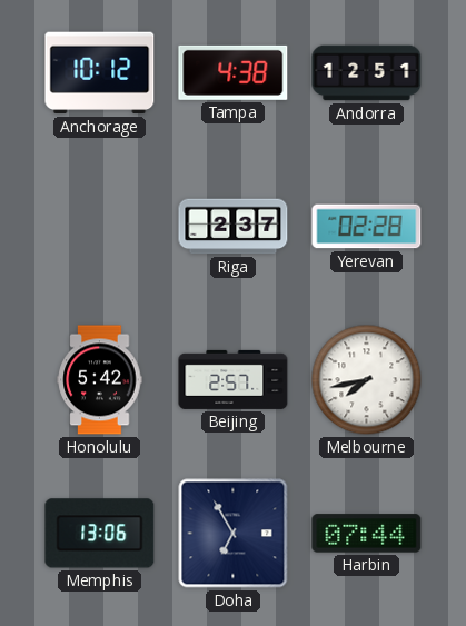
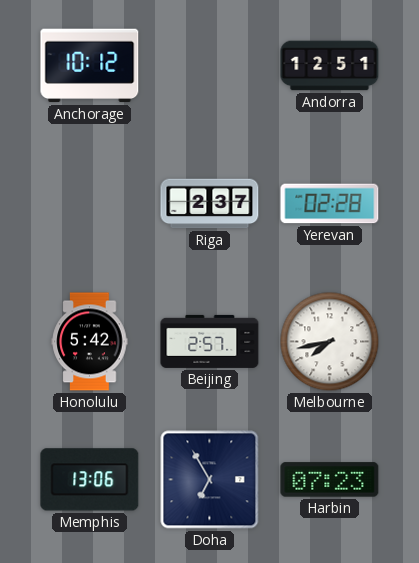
Tampa: 4:38 -> none (234, 72)
Harbin: 07:44 -> 07:23 (330, 480)
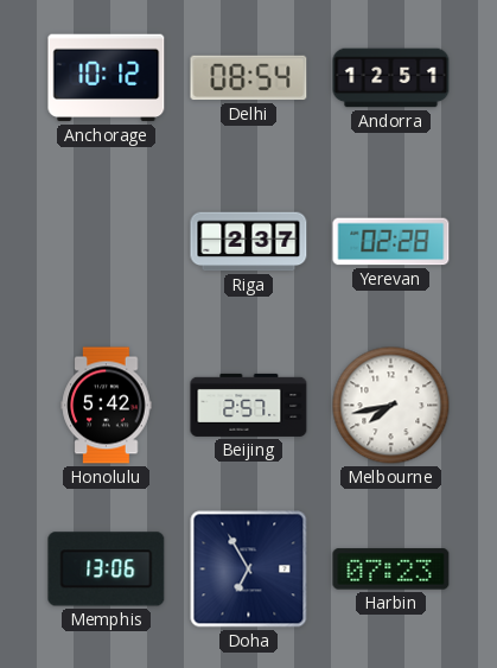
Delhi: none -> 08:54 (249, 78)
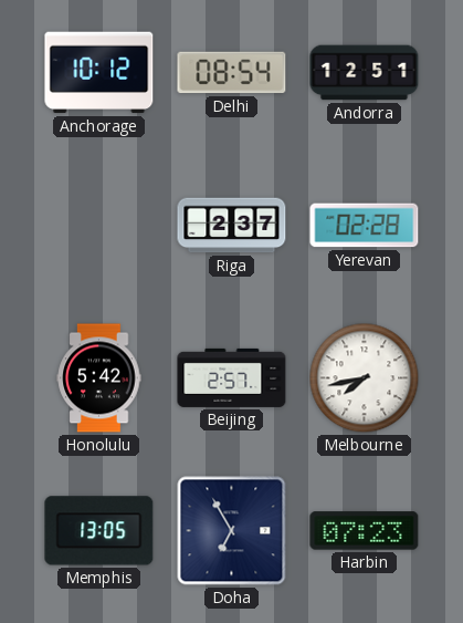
Memphis: 13:06 -> 13:05 (99, 531)
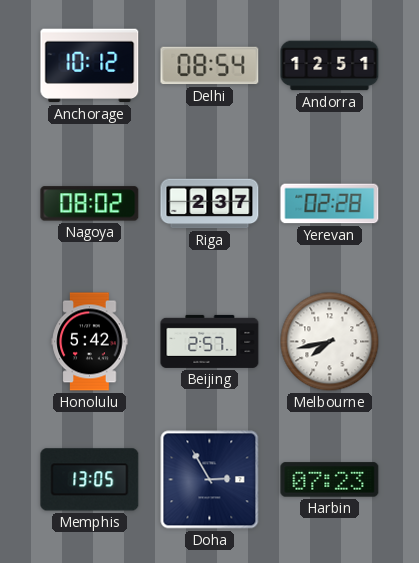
Nagoya: none -> 08:02 (90, 204)
Doha: 6:55 -> 2:55 (210, 480)
